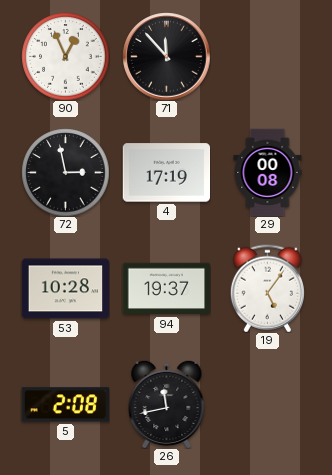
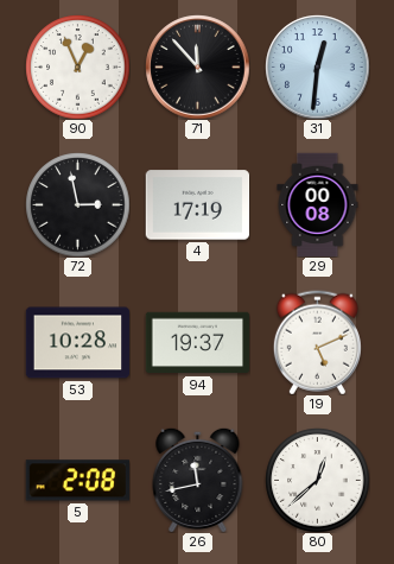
31: none -> 12:31 (317, 66)
19: 5:06 -> 5:11 (317, 342)
80: none -> 12:38 (317, 480)
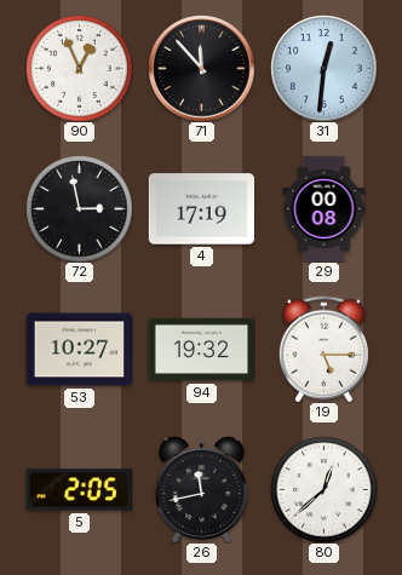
53: 10:28 -> 10:27 (79, 350)
94: 19:37 -> 19:32 (201, 350)
19: 5:11 -> 5:15 (323, 349)
5: 2:08 -> 2:05 (79, 490)
